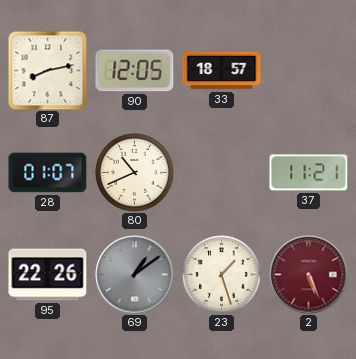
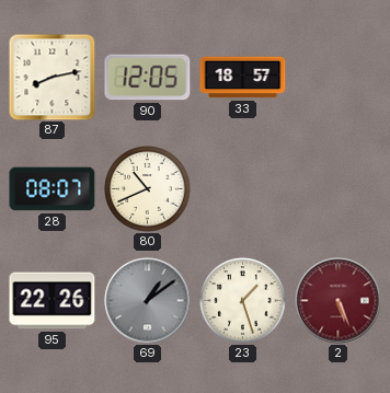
28: 01:07 -> 08:07 (53, 189)
37: 11:21 -> none (309, 173)
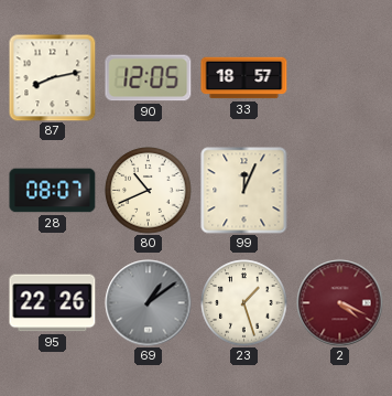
99: none -> 12:04 (244, 191)
2: 5:26 -> 4:19 (340, 303)
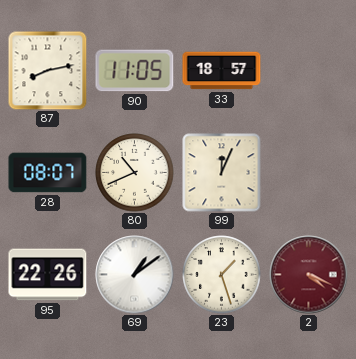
90: 12:05 -> 11:05 (135, 71)
69 dial: grey -> white (135, 275)
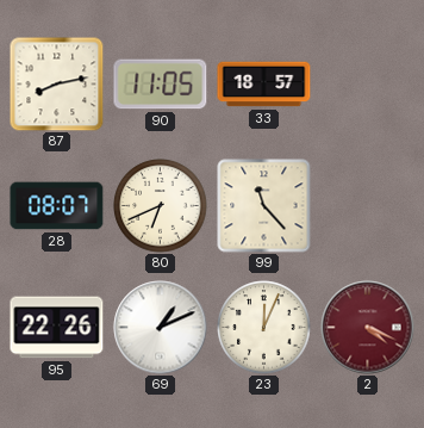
80: 10:41 -> 6:41 (161, 206)
99: 12:04 -> 11:23 (264, 206)
69: 1:09 -> 1:11 (161, 328)
23: 1:27 -> 12:04 (264, 328)
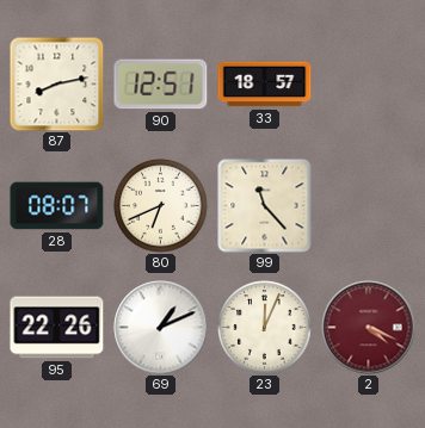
90: 11:05 -> 12:51 (161, 85)
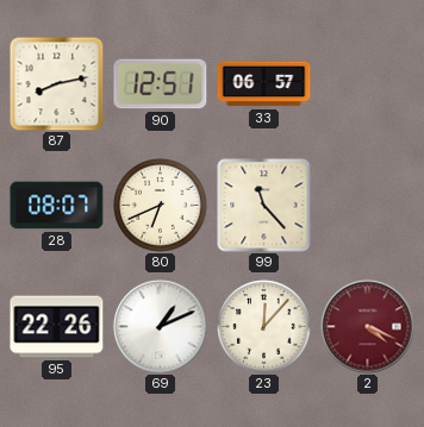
33: 18:57 -> 06:57 (264, 84)
23: 12:04 -> 12:07 (264, 327)
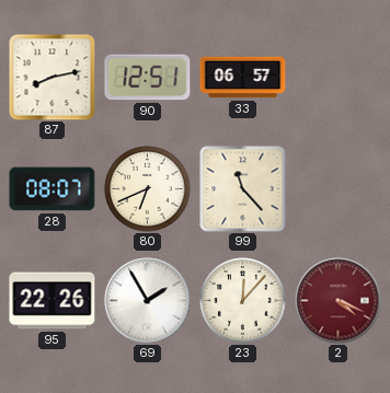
69: 1:11 -> 1:55 (148, 301)
